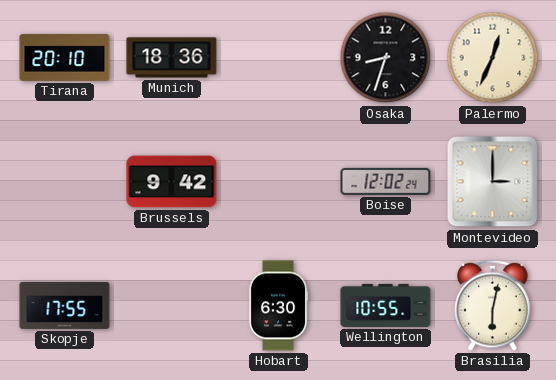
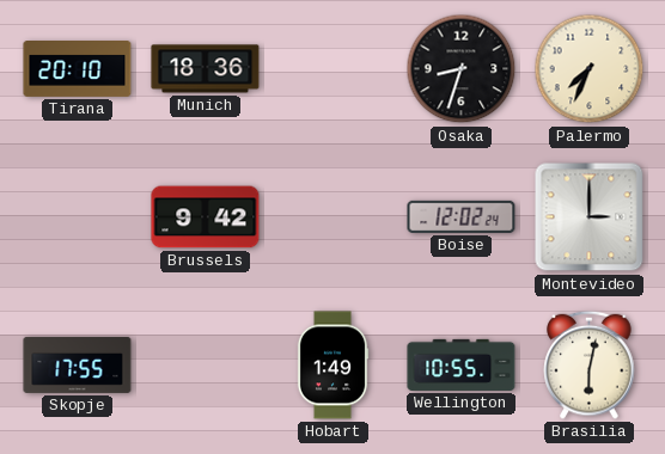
Palermo: 12:34 -> 7:34 (590, 69)
Hobart: 6:30 -> 1:49 (332, 366)
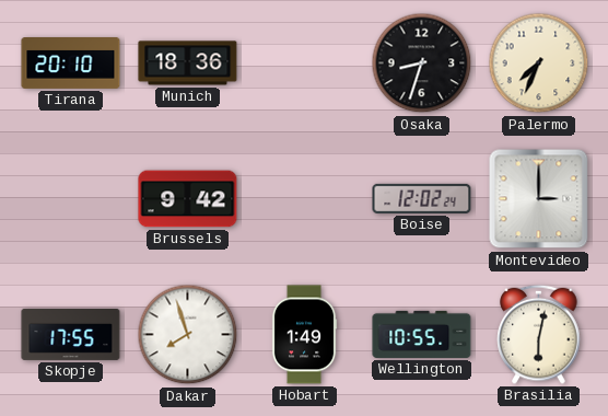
Dakar: none -> 7:57 (188, 335)
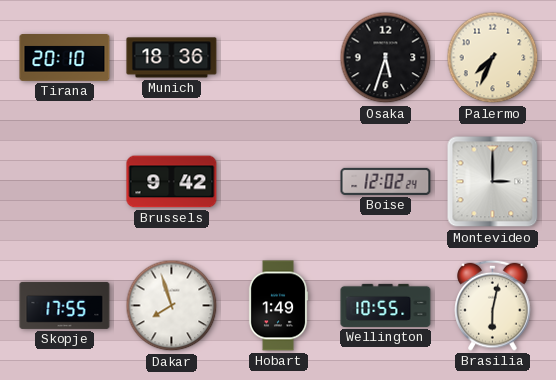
Osaka: 8:33 -> 5:33 (386, 58)
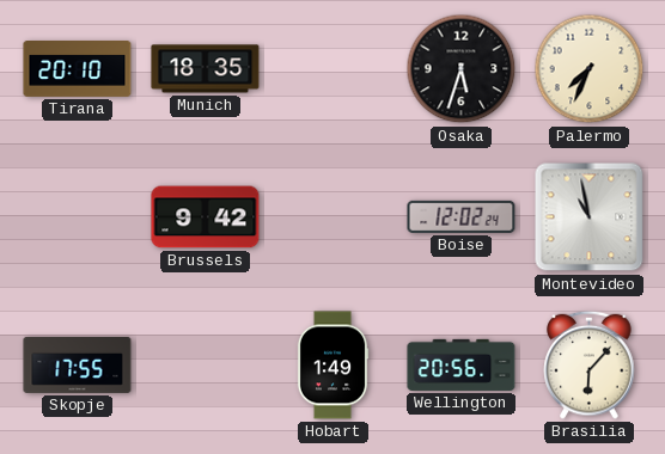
Munich: 18:36 -> 18:35 (206, 69)
Montevideo: 3:00 -> 10:58 (590, 217)
Dakar: 7:57 -> none (172, 306)
Wellington: 10:55 -> 20:56 (462, 364)
Brasilia: 6:02 -> 6:07 (590, 364)
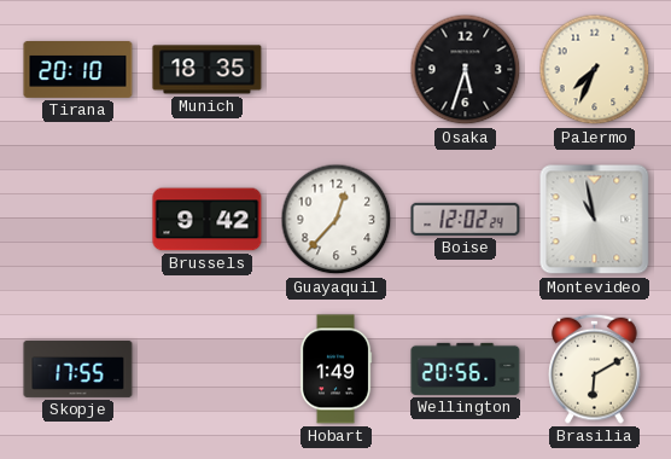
Guayaquil: none -> 12:37 (337, 220)
Brasilia: 6:07 -> 6:10 (595, 368)
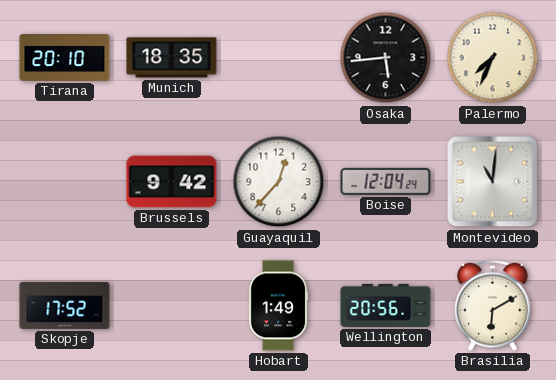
Osaka: 5:33 -> 5:44 (386, 58)
Boise: 12:02 -> 12:04 (386, 181)
Montevideo: 10:58 -> 11:01 (493, 182)
Skopje: 17:55 -> 17:52 (65, 305)
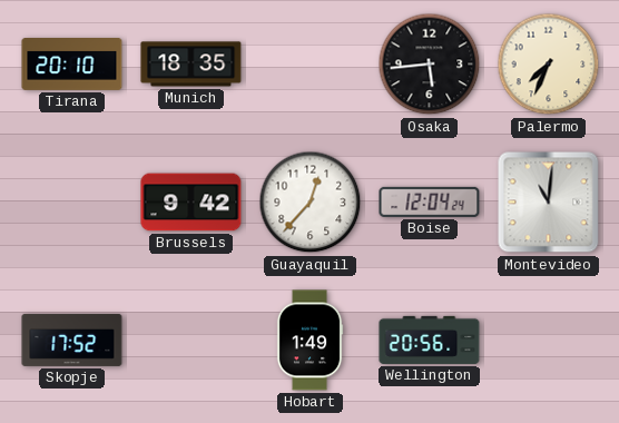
Brasilia: 6:10 -> none (493, 305)
